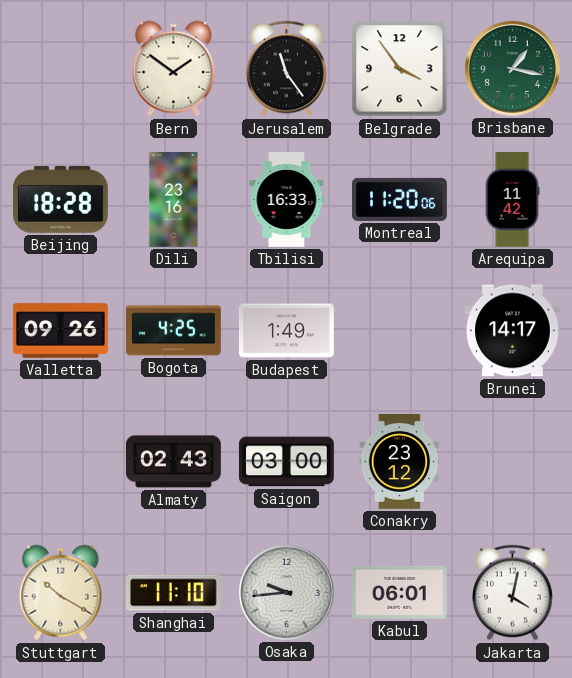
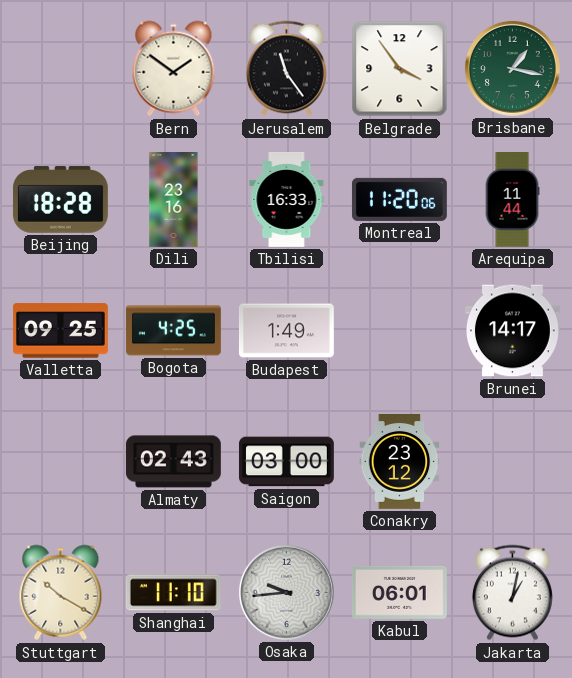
Arequipa: 11:42 -> 11:44 (512, 200)
Valletta: 09:26 -> 09:25 (61, 331)
Jakarta: 4:02 -> 1:02 (512, 593)
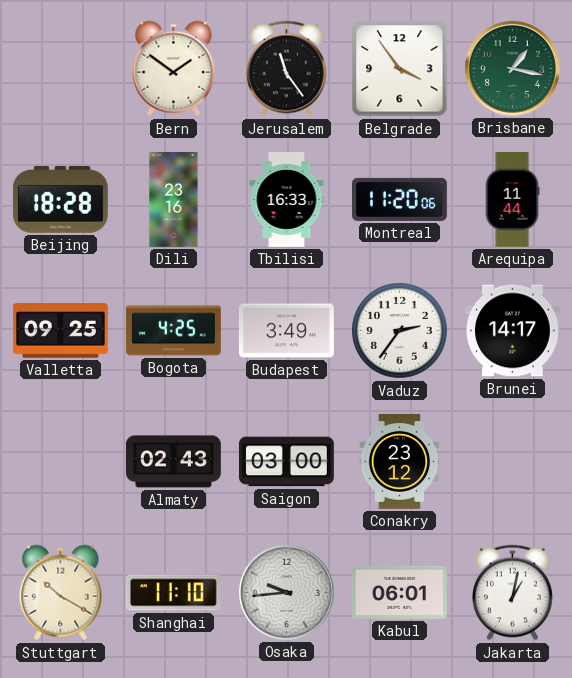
Budapest: 1:49 -> 3:49 (286, 331)
Vaduz: none -> 2:36 (400, 331)
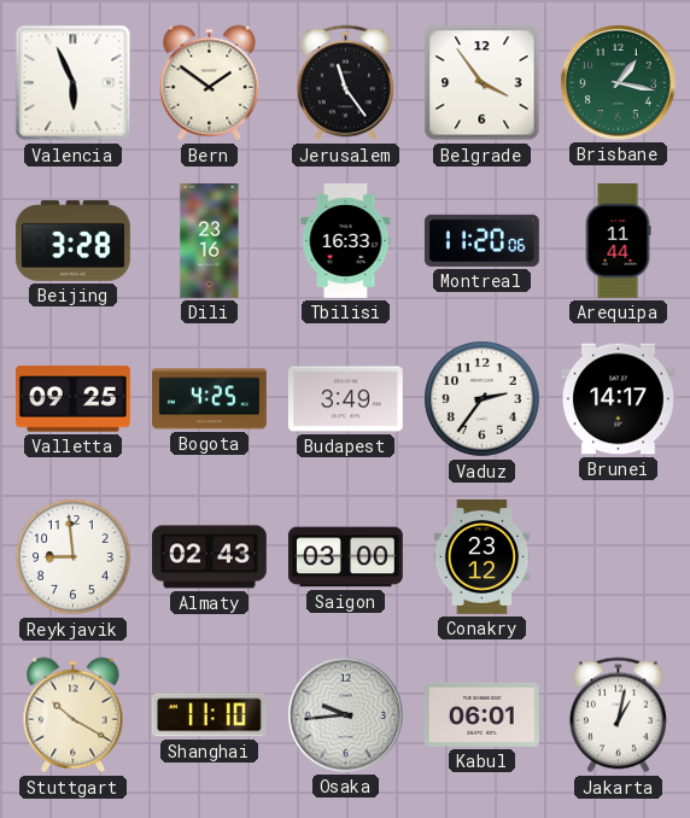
Valencia: none -> 5:56 (74, 83)
Beijing: 18:28 -> 3:28 (72, 241)
Reykjavik: none -> 8:59 (74, 557)
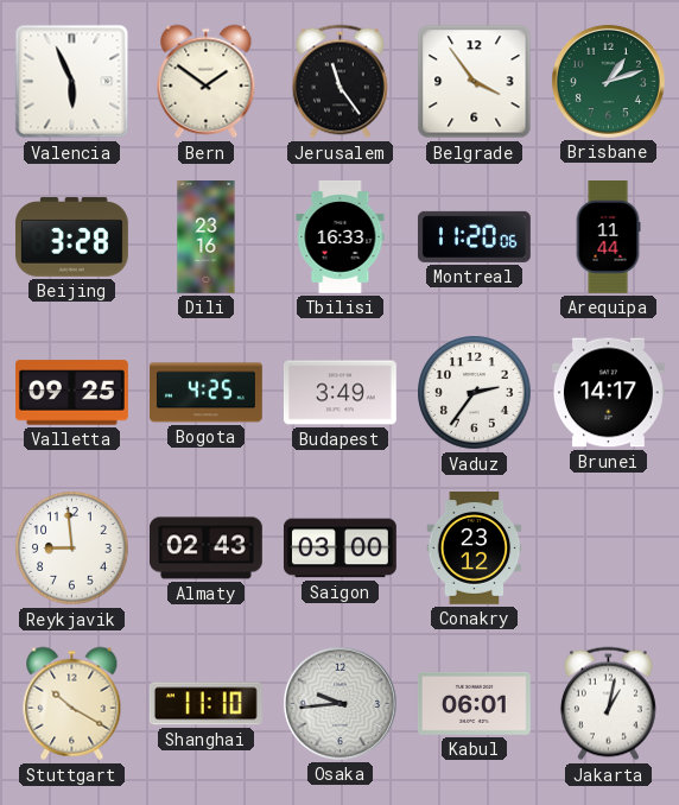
Brisbane: 1:17 -> 1:12 (608, 81)
